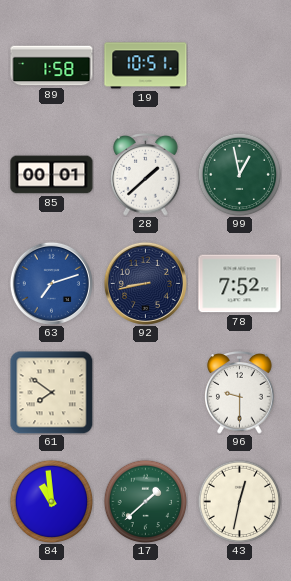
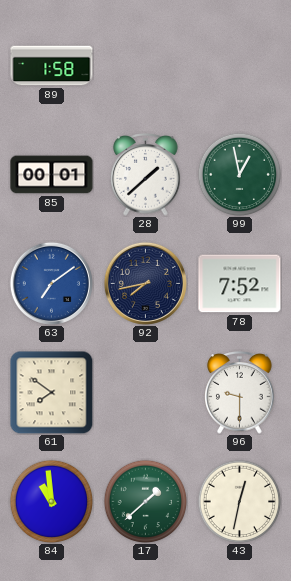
19: 10:51 -> none (146, 66)
63: 7:12 -> 7:09 (51, 283)
92: 8:43 -> 7:43 (145, 283)
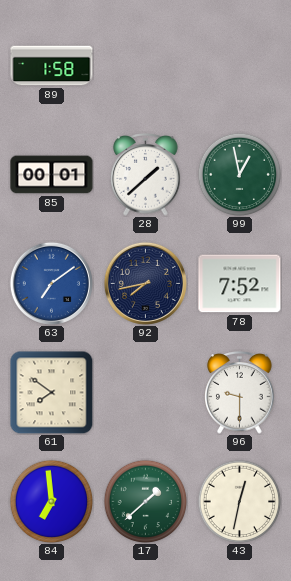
84: 10:59 -> 6:59 (51, 501)
